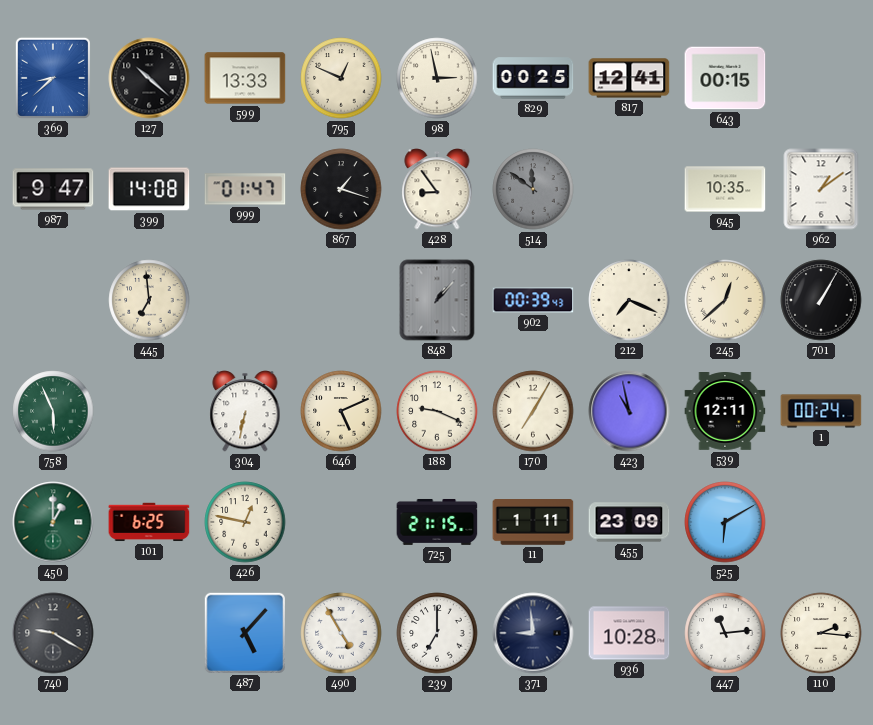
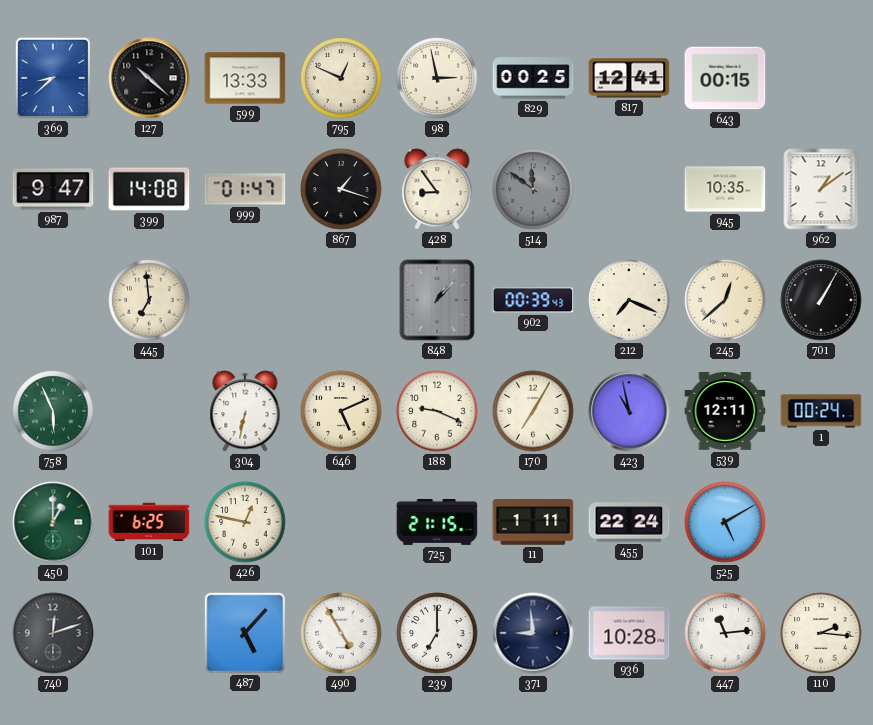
455: 23:09 -> 22:24 (629, 522)
525: 6:10 -> 5:10 (725, 522)
740: 9:20 -> 12:12 (53, 633)
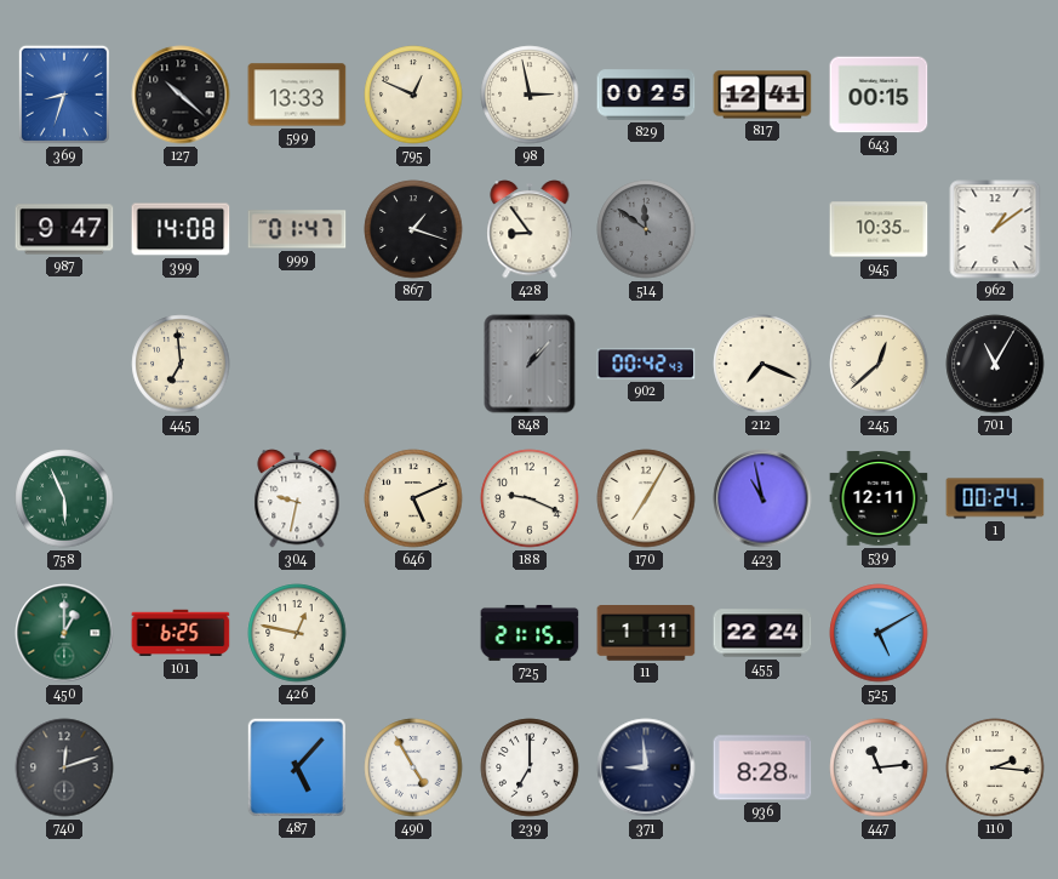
369: 8:38 -> 8:33 (64, 95)
902: 00:39 -> 00:42 (646, 364)
701: 1:05 -> 11:05 (995, 364)
304: 6:32 -> 9:32 (297, 498)
936: 10:28 -> 8:28 (762, 767)
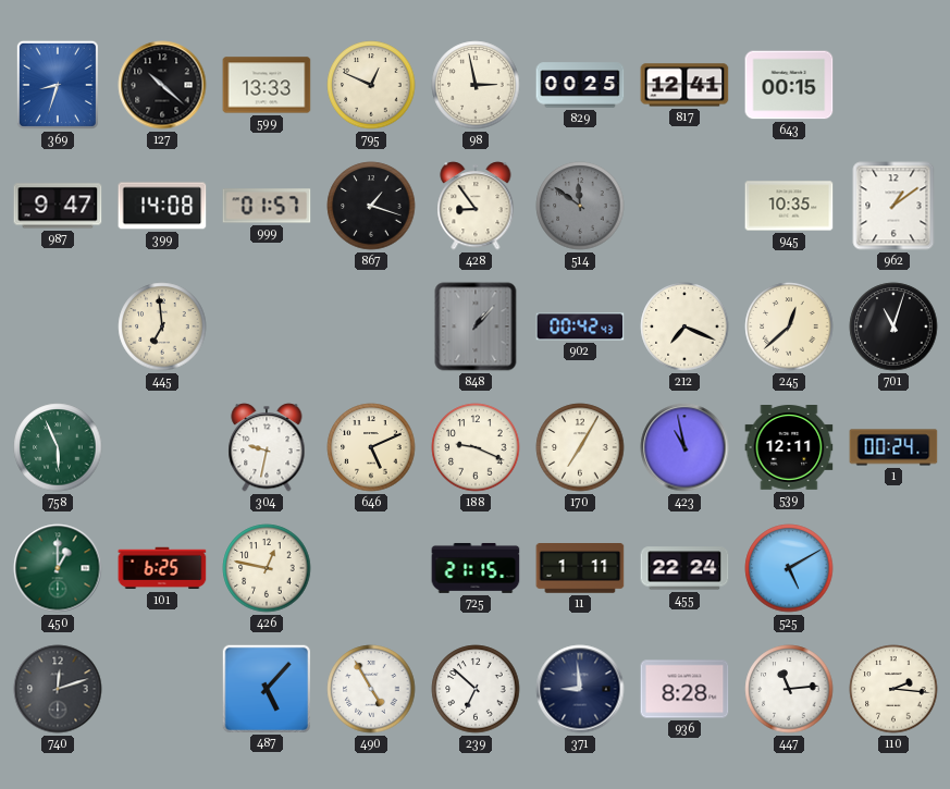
999: 01:47 -> 01:57 (267, 206)
701: 11:05 -> 11:03 (893, 326)
239: 7:00 -> 6:52 (476, 689)
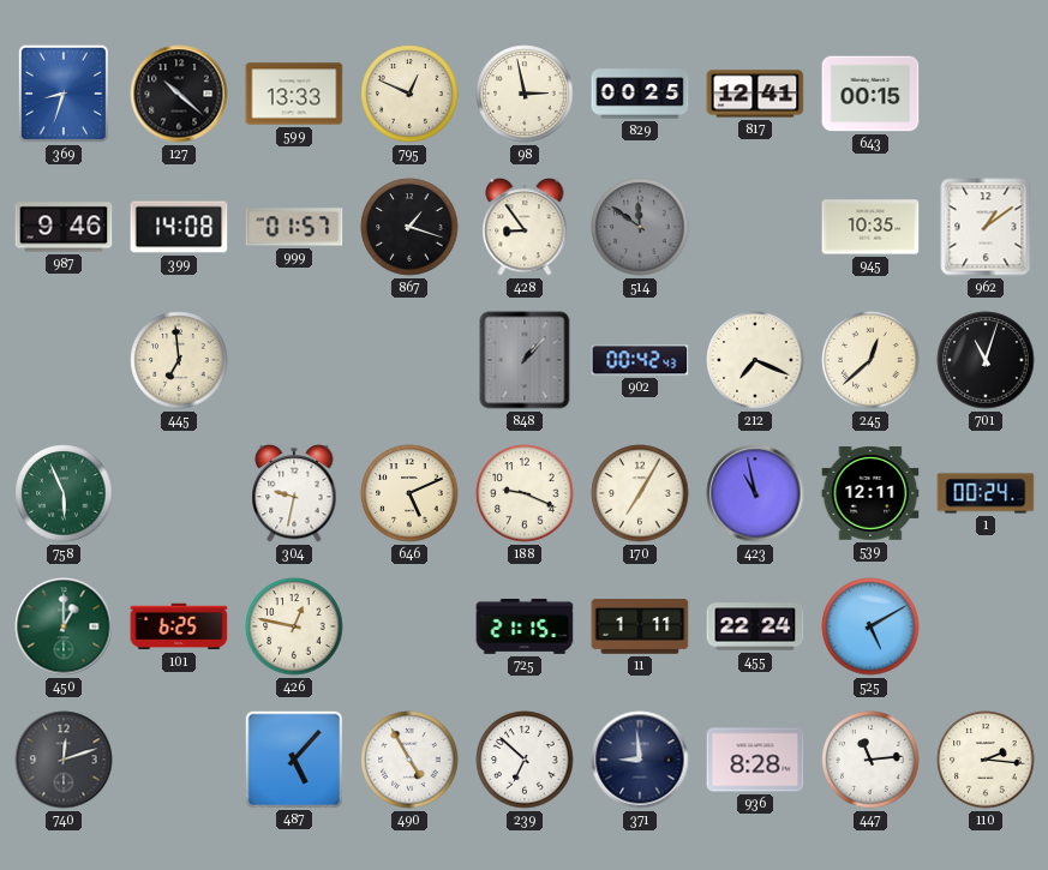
987: 9:47 -> 9:46 (64, 227)
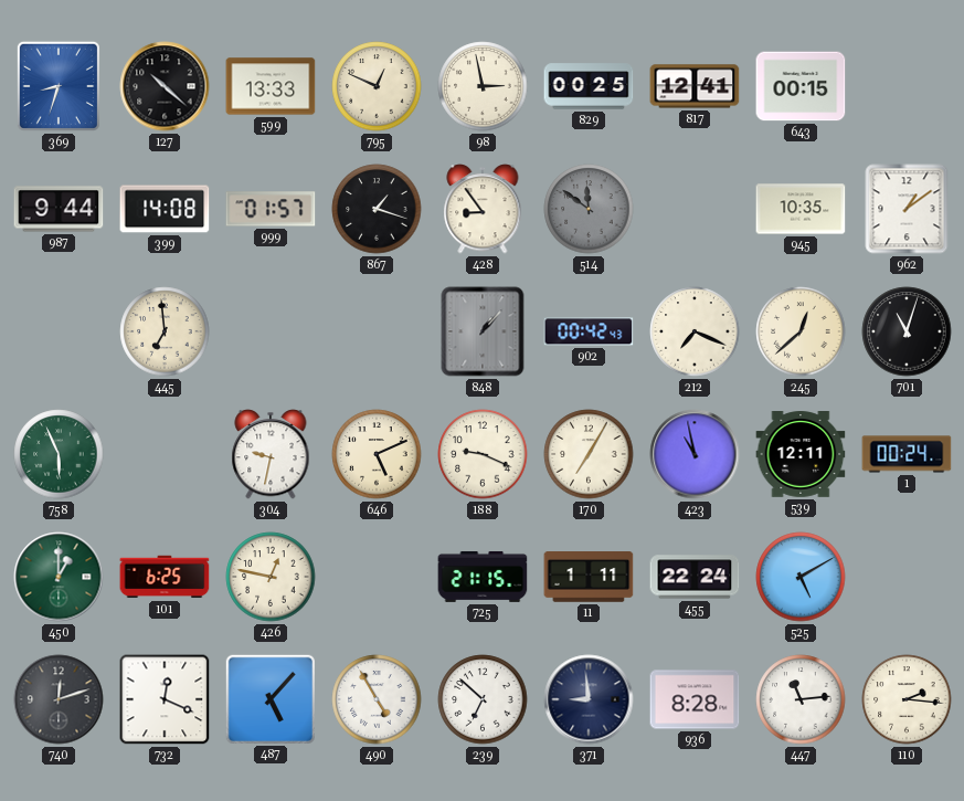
987: 9:46 -> 9:44 (59, 209)
732: none -> 12:19 (165, 699)
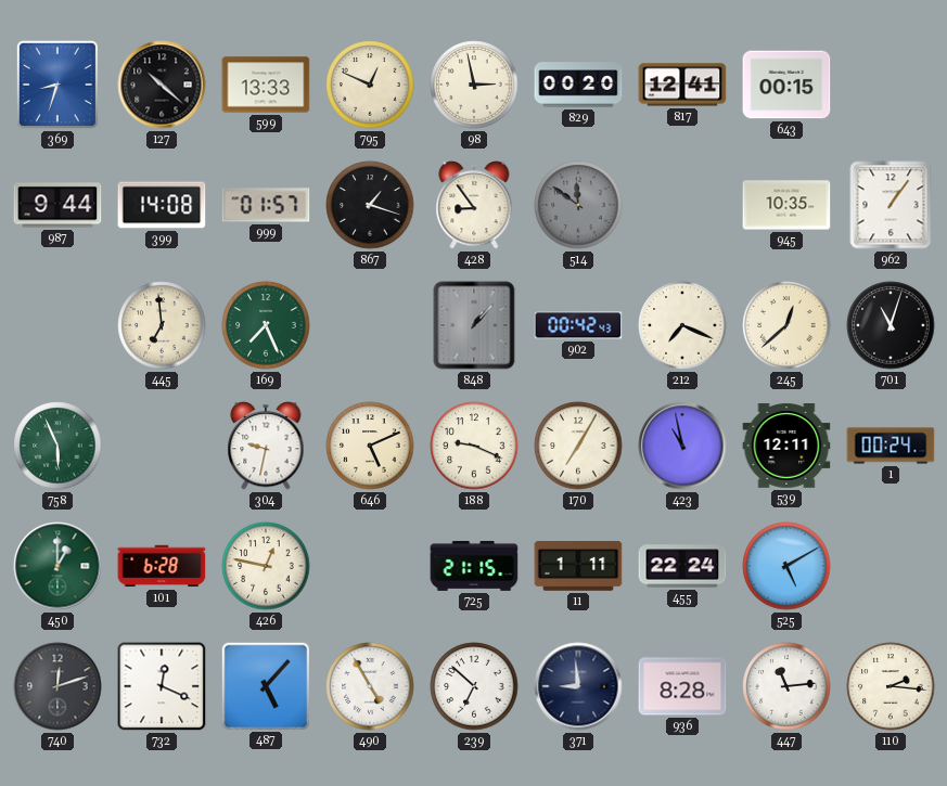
829: 00:25 -> 00:20 (578, 85)
962: 1:09 -> 1:06 (891, 205)
169: none -> 7:26 (266, 325)
101: 6:25 -> 6:28 (162, 566)
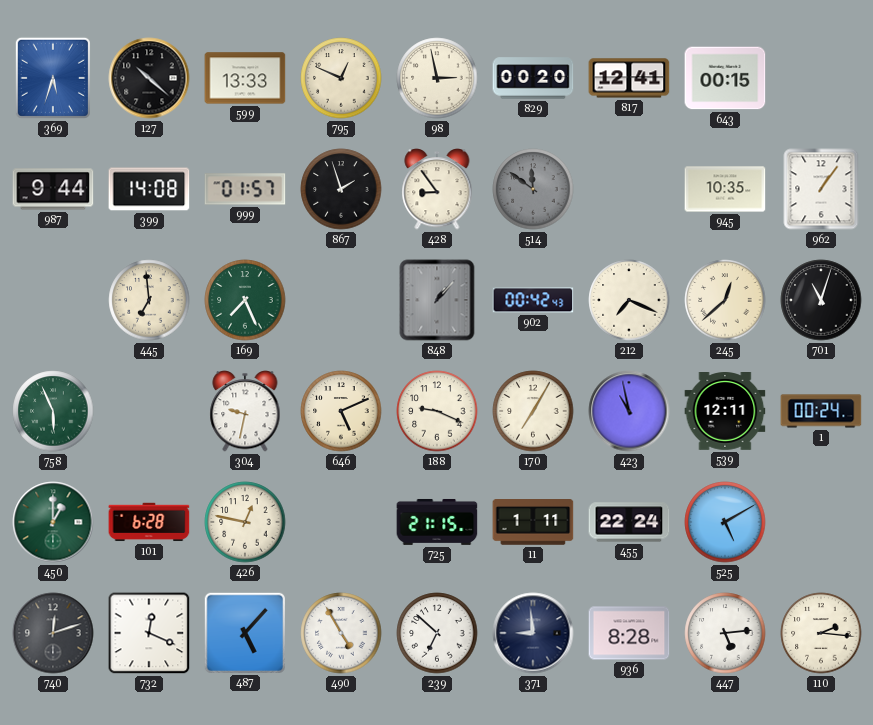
369: 8:33 -> 5:33 (53, 78)
867: 1:18 -> 1:57 (341, 189)
447: 11:14 -> 5:14 (725, 633)
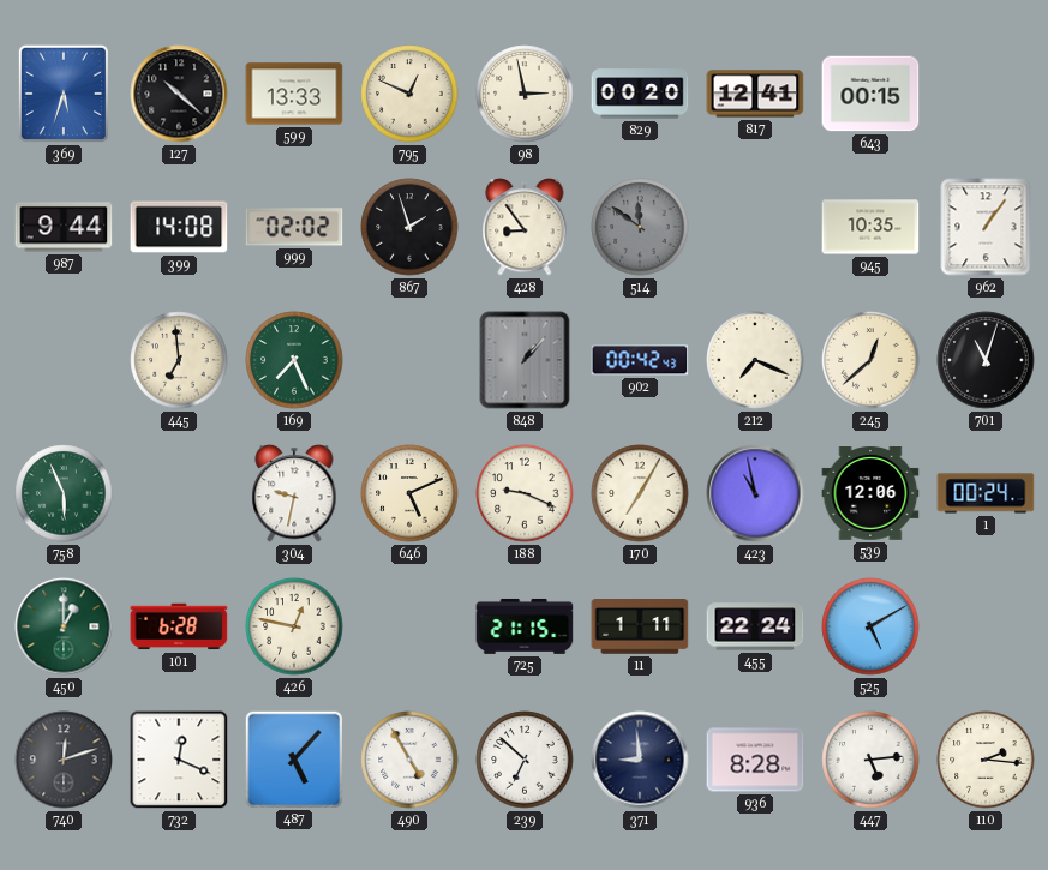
999: 01:57 -> 02:02 (294, 227)
539: 12:11 -> 12:06 (870, 494)
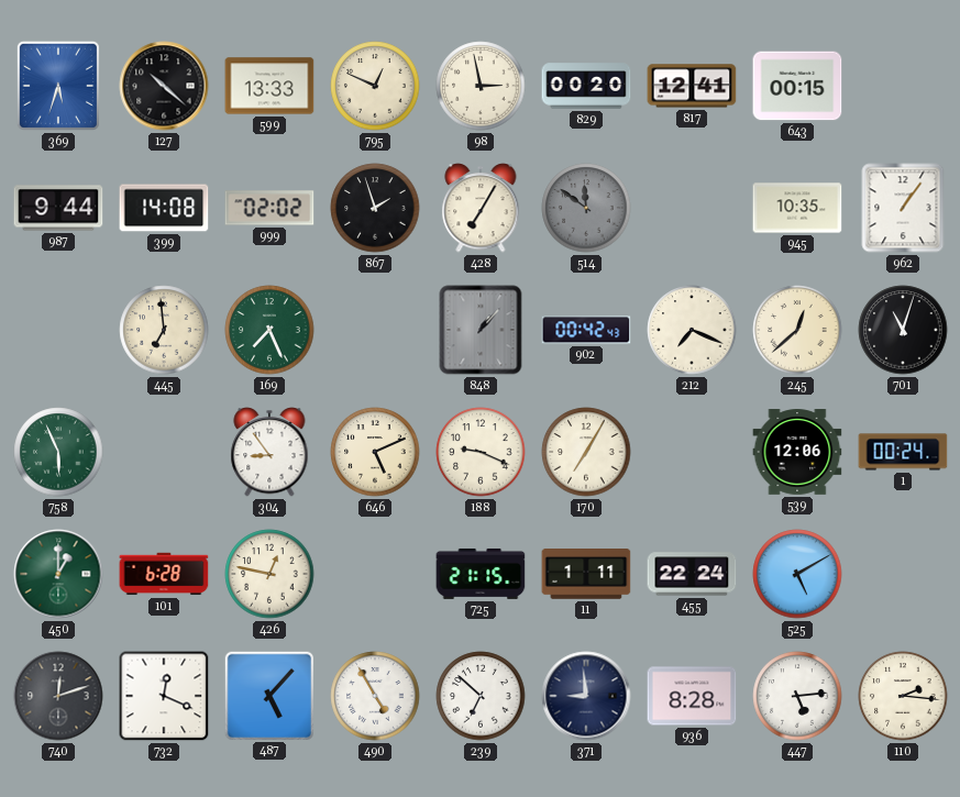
428: 8:54 -> 7:05 (481, 208)
304: 9:32 -> 8:54 (269, 452)
423: 10:58 -> none (755, 493)
